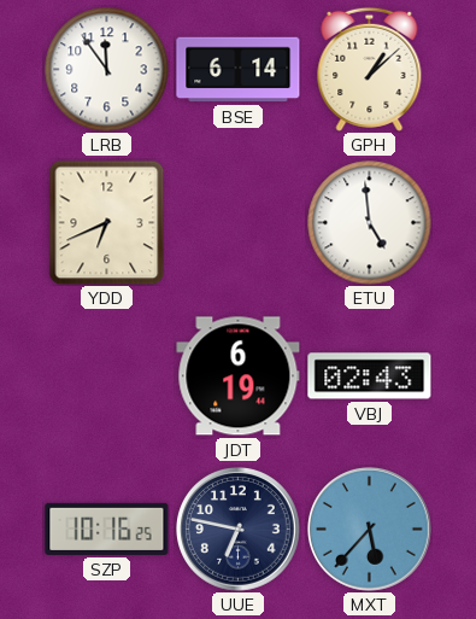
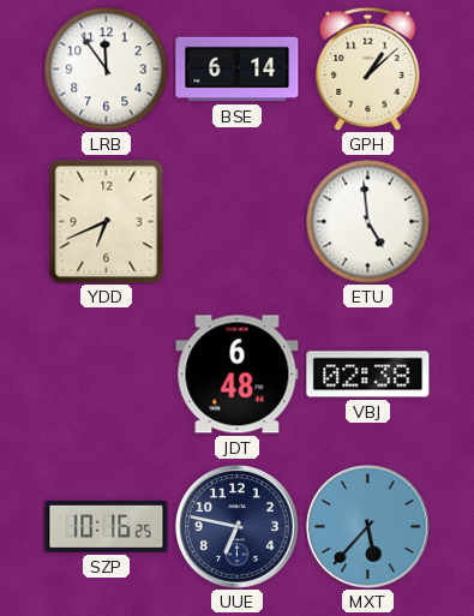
JDT: 6:19 -> 6:48 (238, 375)
VBJ: 02:43 -> 02:38 (368, 375)
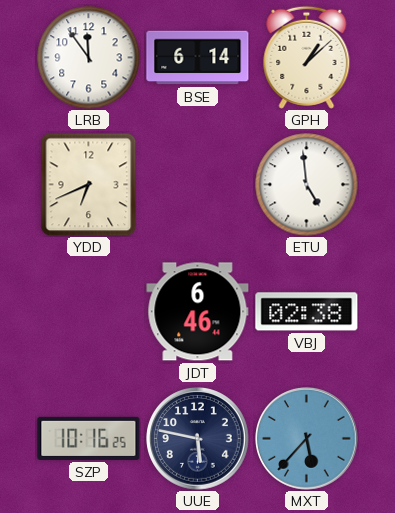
JDT: 6:48 -> 6:46 (198, 312)
UUE: 6:47 -> 5:47 (198, 439)
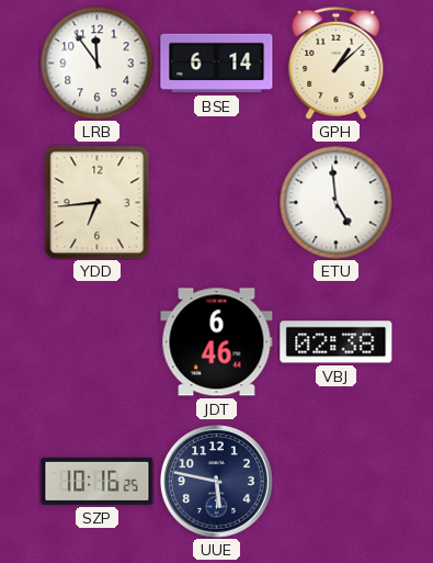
YDD: 6:41 -> 6:44 (98, 202)
MXT: 5:37 -> none (307, 439)
